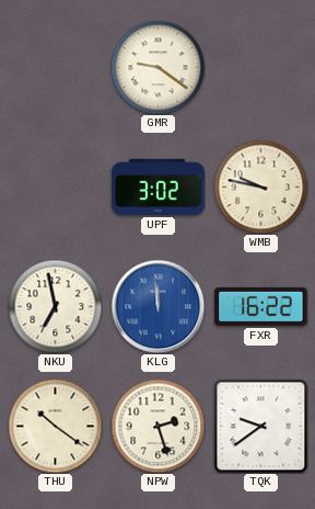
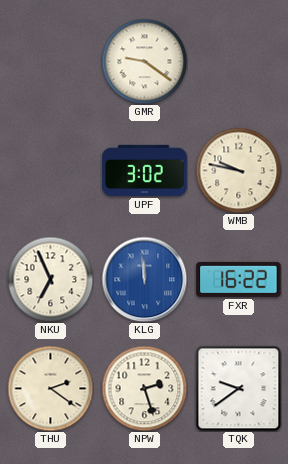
NKU: 6:58 -> 6:56 (50, 279)
THU: 10:21 -> 2:21 (50, 388)
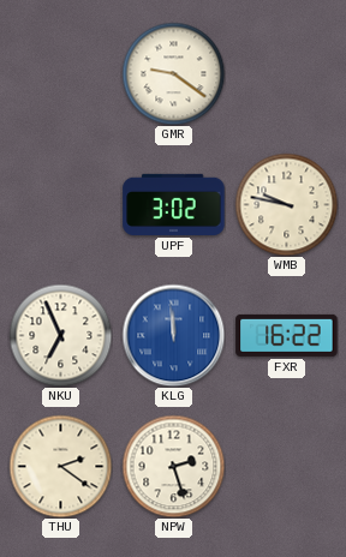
TQK: 9:39 -> none (238, 388)
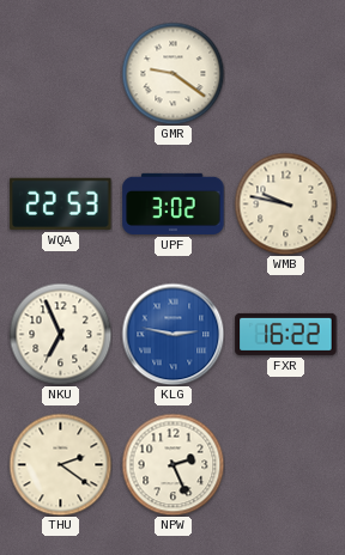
WQA: none -> 22:53 (61, 203)
KLG: 11:59 -> 2:47 (172, 334)
NPW: 2:27 -> 2:26 (172, 464)
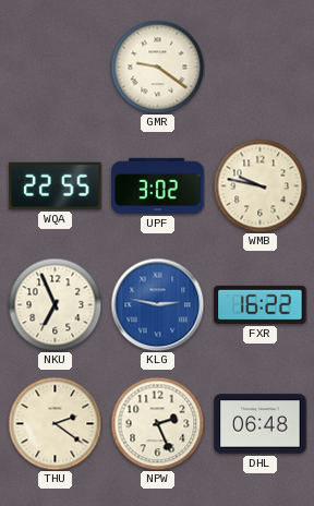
WQA: 22:53 -> 22:55 (56, 185)
DHL: none -> 06:48 (261, 424)
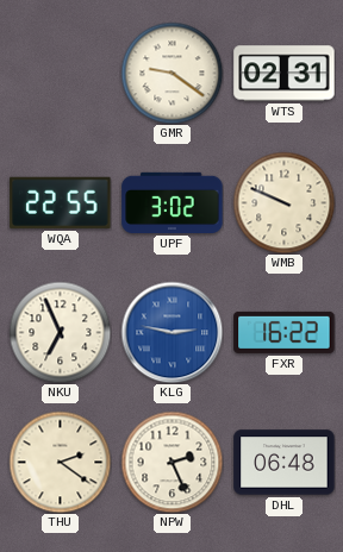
WTS: none -> 02:31 (285, 74)
WMB: 9:47 -> 9:49 (283, 202)
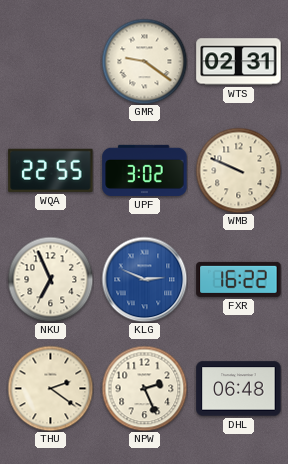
KLG: 2:47 -> 2:49 (144, 279)
